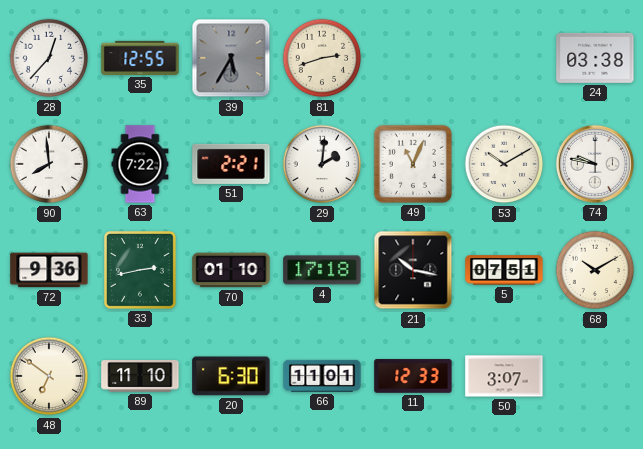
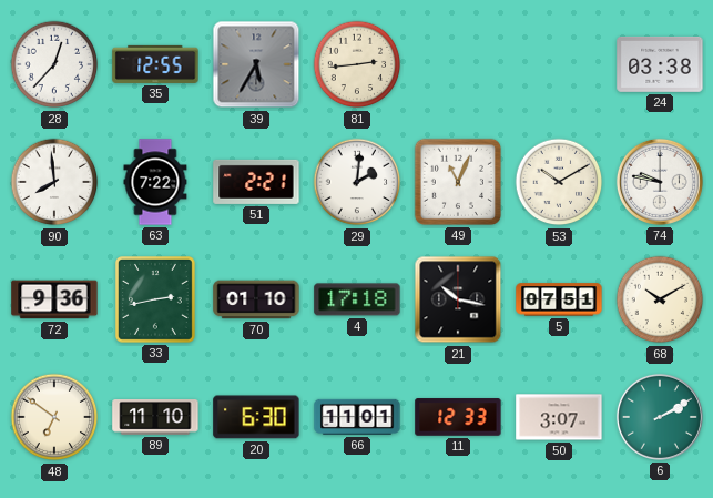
81: 2:42 -> 2:44 (357, 64)
6: none -> 2:10 (660, 417)
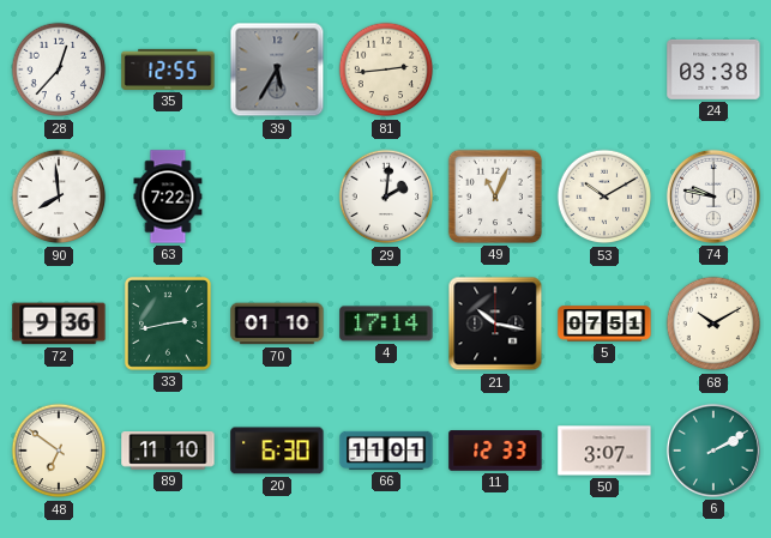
51: 2:21 -> none (256, 182)
4: 17:18 -> 17:14 (386, 324)
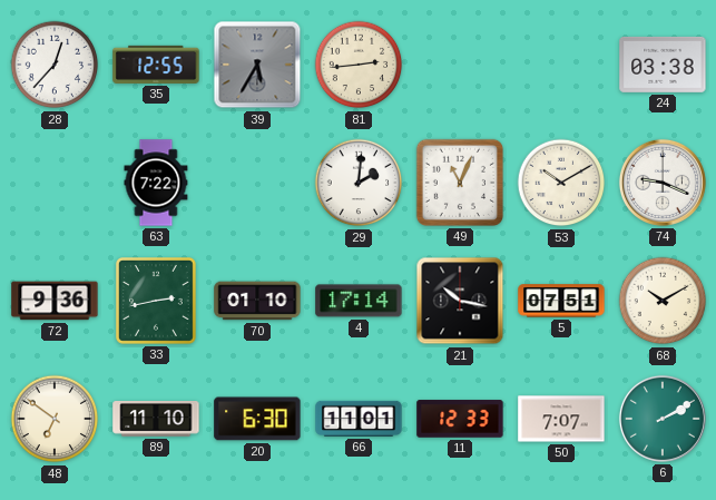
90: 7:59 -> none (59, 197)
74: 9:47 -> 9:19 (663, 183)
50: 3:07 -> 7:07 (561, 419)
